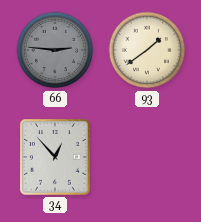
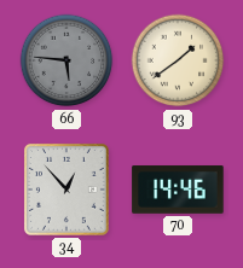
66: 2:46 -> 5:46 (66, 60)
70: none -> 14:46 (178, 190)
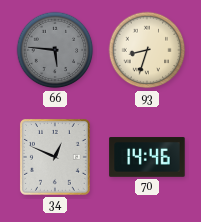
93: 1:39 -> 8:33 (147, 50)
34: 12:53 -> 12:49 (55, 157)
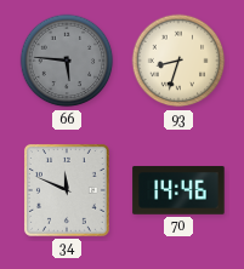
34: 12:49 -> 11:49 (67, 190)
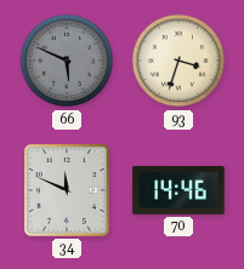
66: 5:46 -> 5:49 (67, 61)
93: 8:33 -> 3:33 (178, 61)
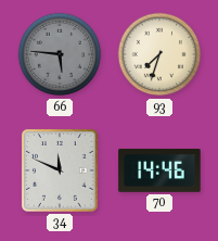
66: 5:49 -> 5:46 (60, 54)
93: 3:33 -> 7:33 (159, 54)
